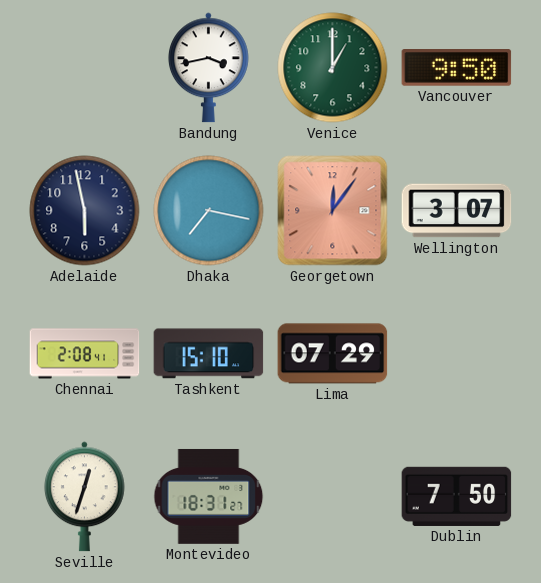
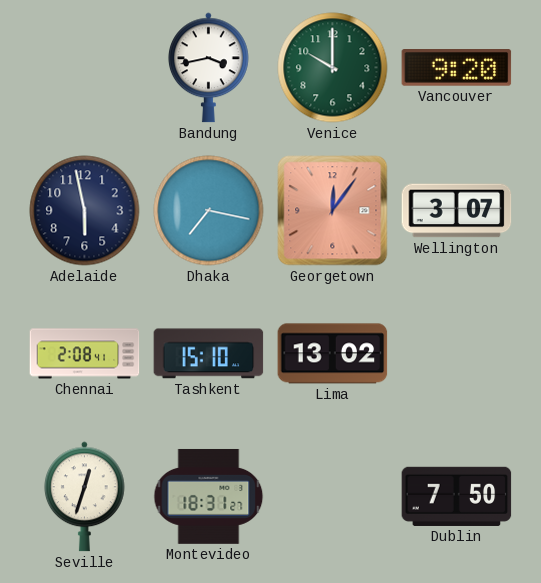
Venice: 1:00 -> 10:00 (333, 68)
Vancouver: 9:50 -> 9:20 (457, 68)
Lima: 07:29 -> 13:02 (333, 354)
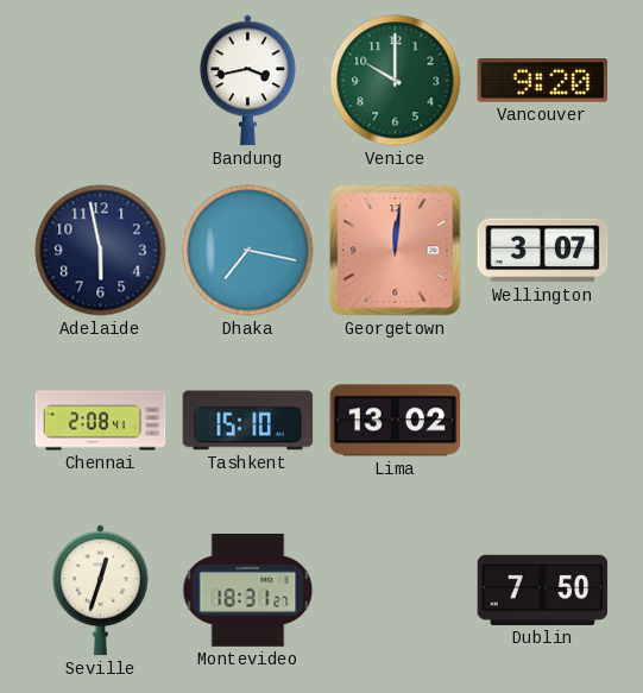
Georgetown: 12:06 -> 12:01 (396, 251)
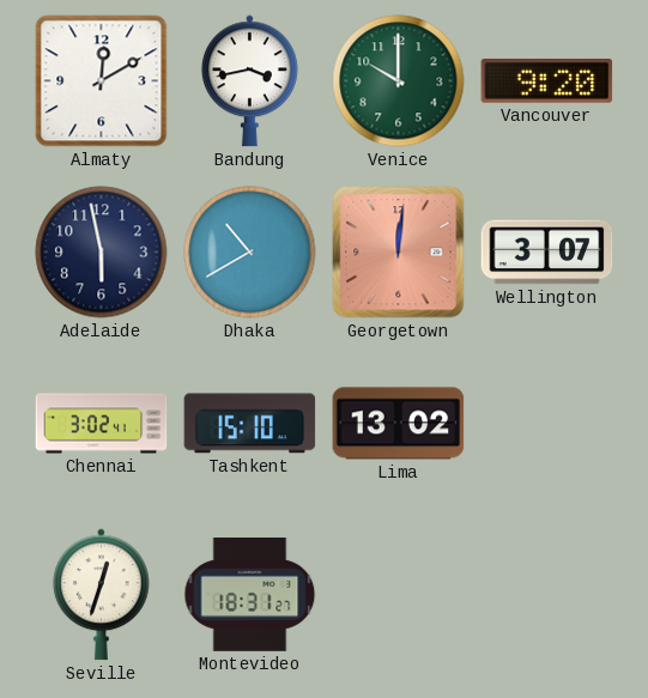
Almaty: none -> 12:10 (102, 81)
Dhaka: 7:17 -> 10:40 (250, 253)
Chennai: 2:08 -> 3:02 (102, 424)
Dublin: 7:50 -> none (543, 590)
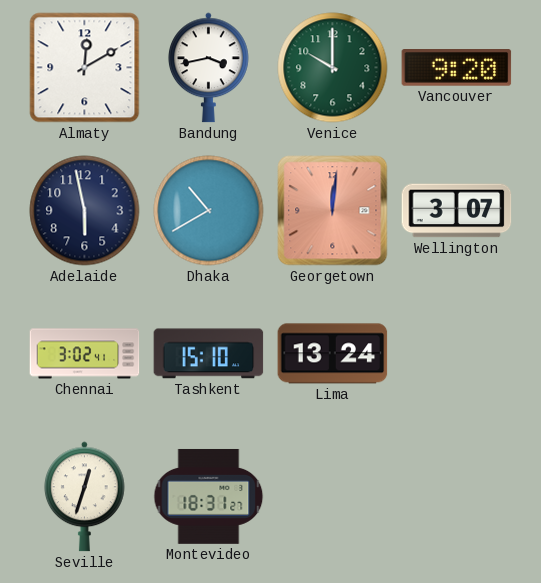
Lima: 13:02 -> 13:24 (333, 354)
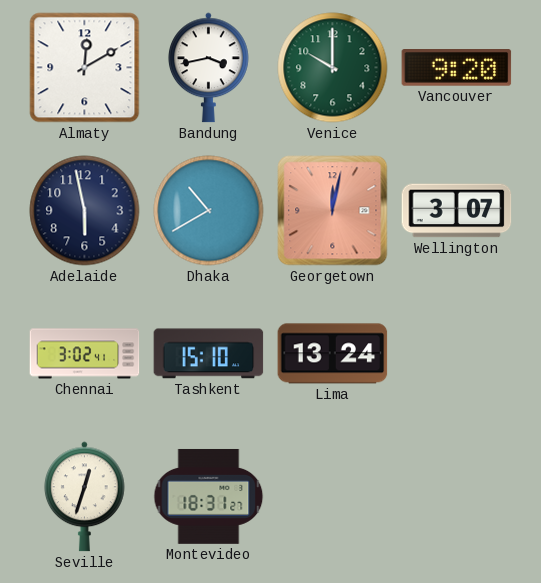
Georgetown: 12:01 -> 12:02 (333, 211)
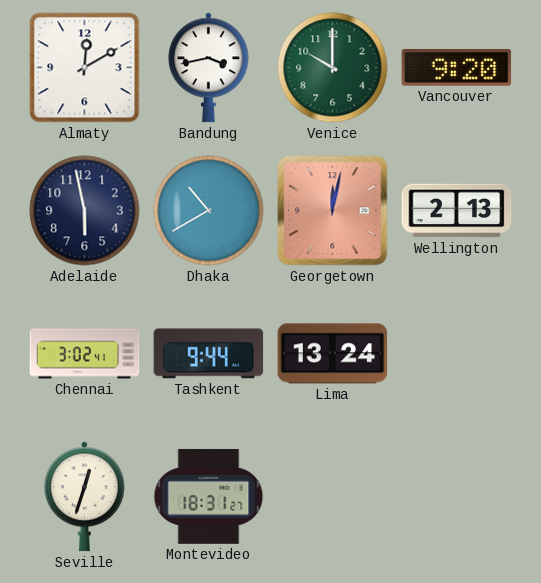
Wellington: 3:07 -> 2:13 (457, 211)
Tashkent: 15:10 -> 9:44 (209, 354)
